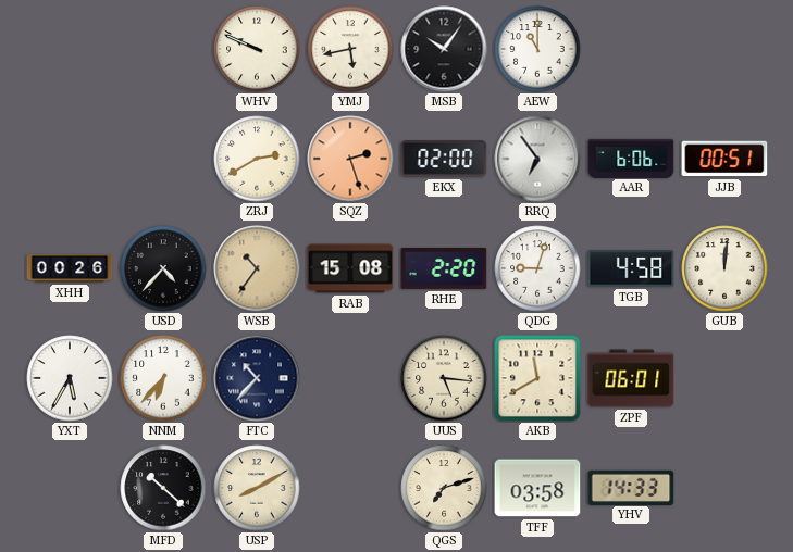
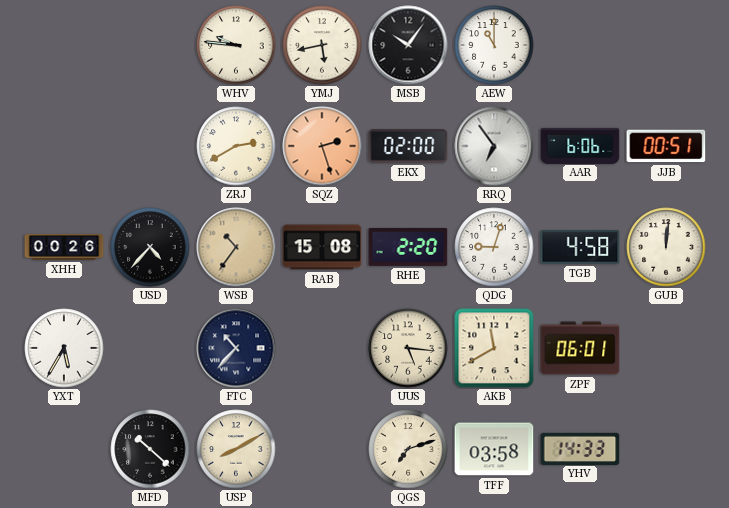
WHV: 9:49 -> 9:46 (236, 45)
NNM: 6:37 -> none (163, 378)
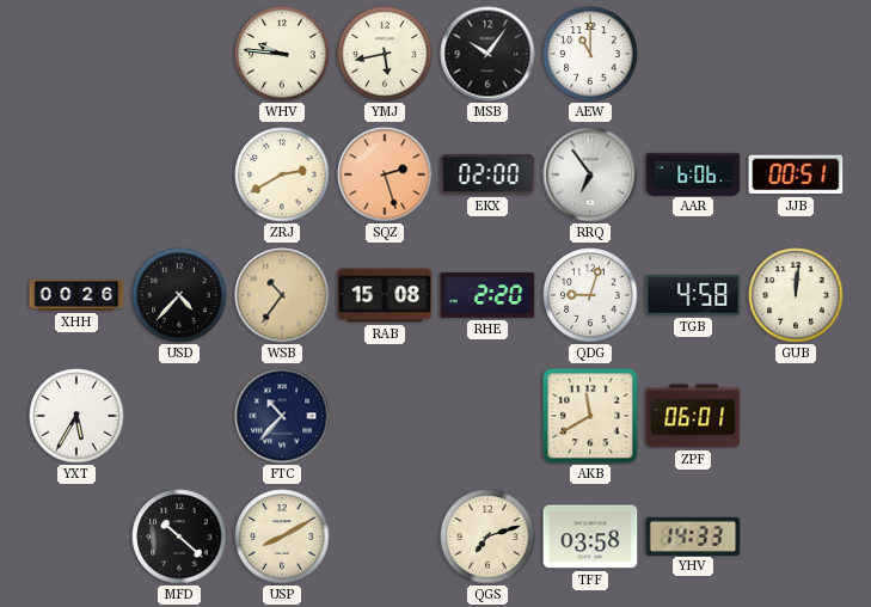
UUS: 5:16 -> none (408, 348)
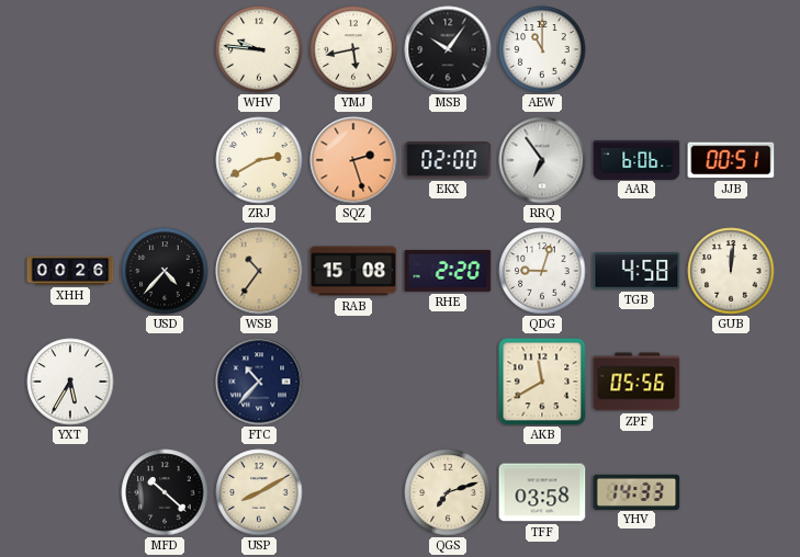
ZPF: 06:01 -> 05:56 (636, 382)
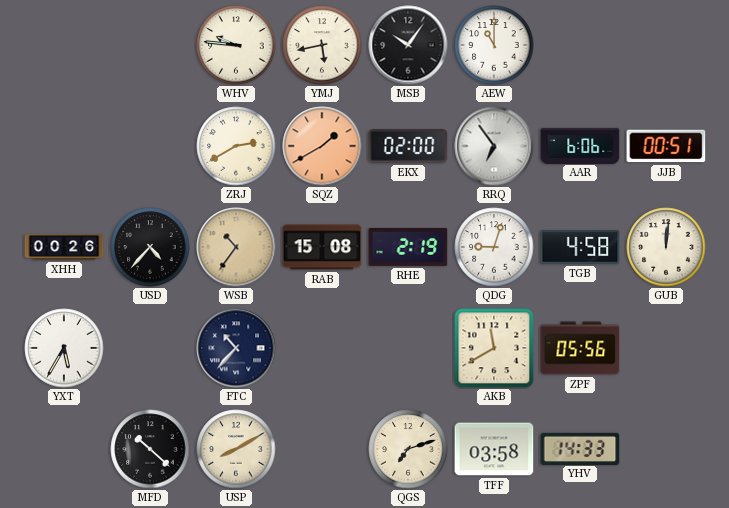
SQZ: 2:27 -> 1:40 (322, 146)
RHE: 2:20 -> 2:19 (408, 247)
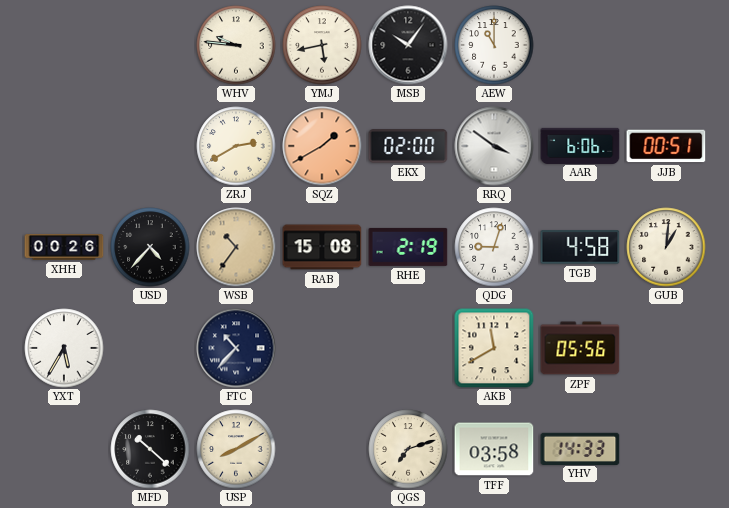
RRQ: 6:54 -> 3:51 (494, 146)
GUB: 12:01 -> 1:01 (666, 247)
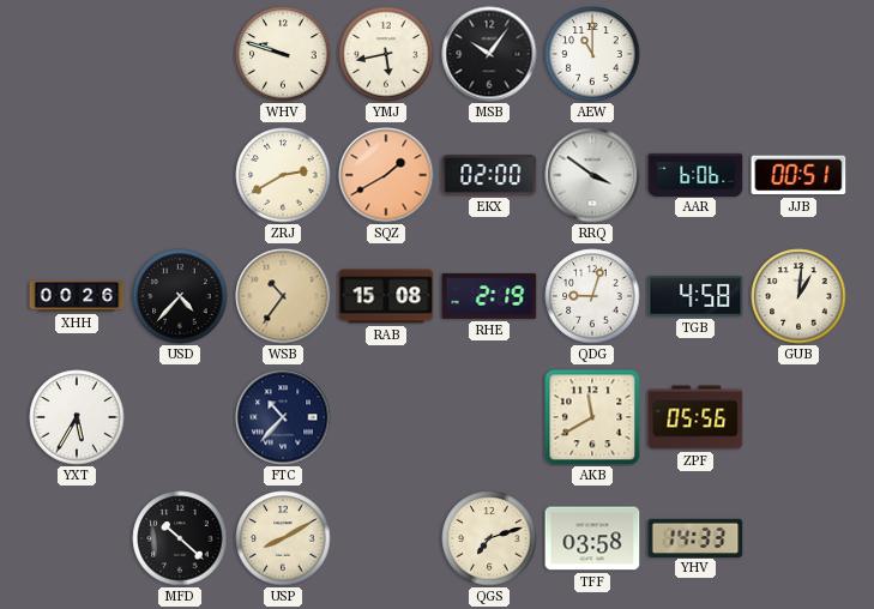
WHV: 9:46 -> 9:48 (283, 54)
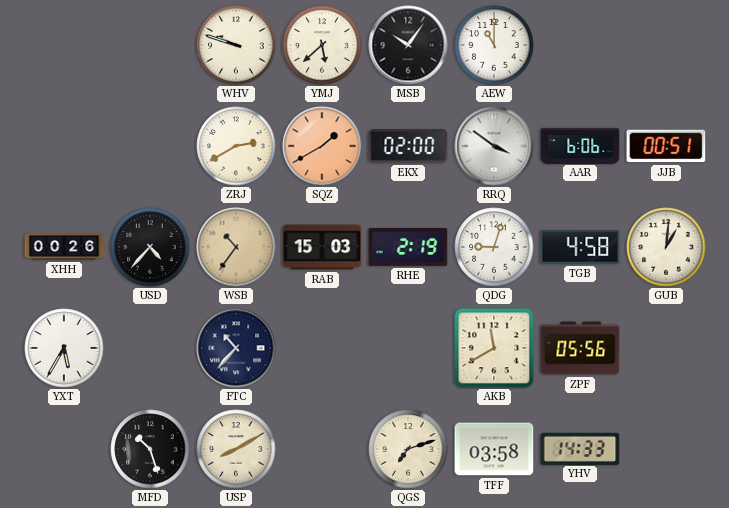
YMJ: 5:43 -> 5:38 (322, 45)
RAB: 15:08 -> 15:03 (322, 247)
MFD: 10:22 -> 10:27 (150, 449)
